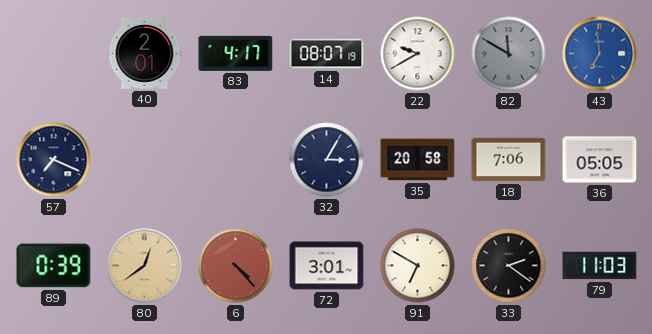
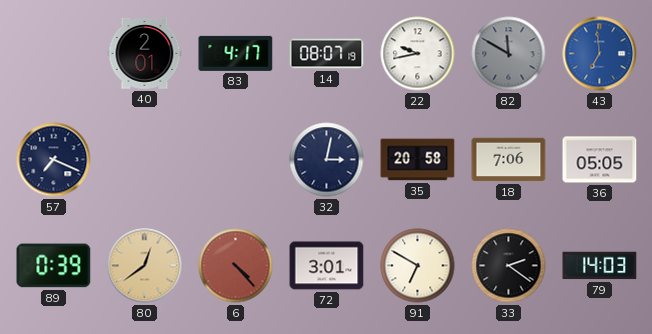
22: 9:40 -> 9:43 (418, 54)
32: 3:05 -> 3:02 (327, 160)
79: 11:03 -> 14:03 (600, 266)
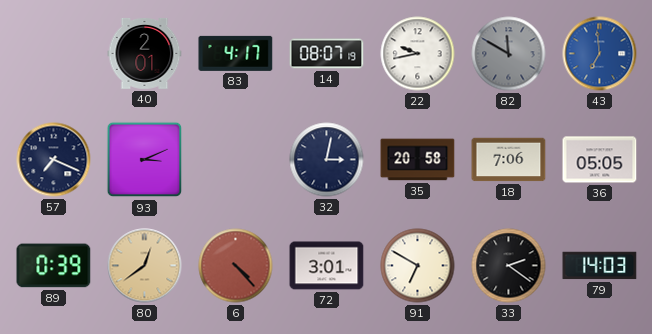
93: none -> 3:11 (145, 160)
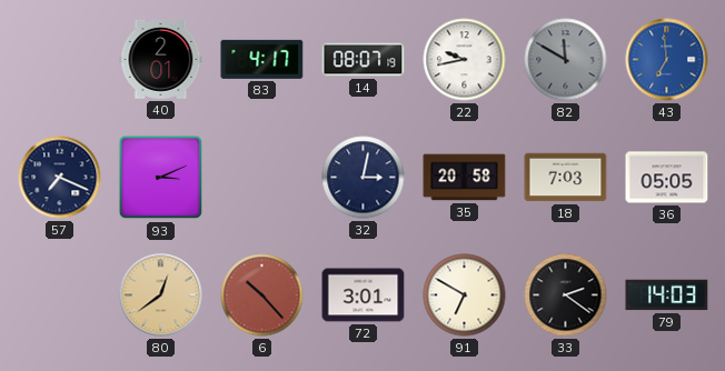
18: 7:06 -> 7:03 (566, 178)
89: 0:39 -> none (54, 266)
6: 4:23 -> 10:23 (262, 295)
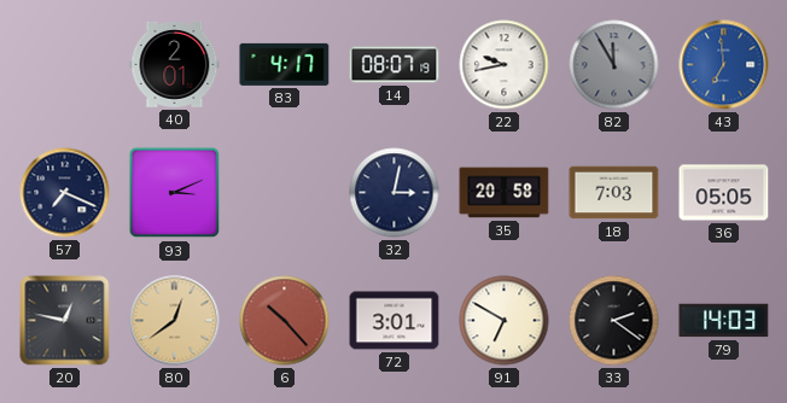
82: 11:50 -> 11:55 (614, 65)
20: none -> 12:47 (65, 321)
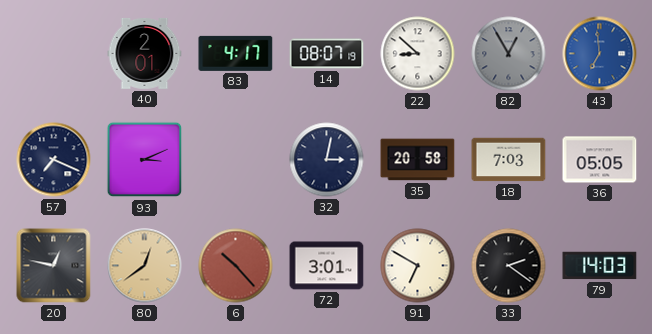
22: 9:43 -> 8:52 (418, 54)
82: 11:55 -> 12:55 (509, 54)
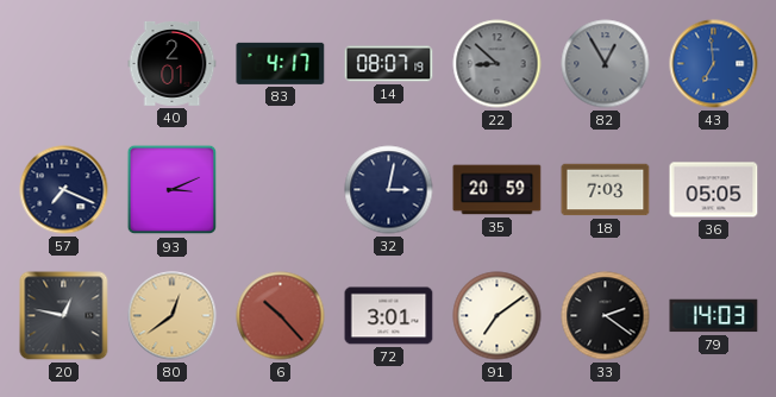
22 dial: white -> grey (497, 64)
35: 20:58 -> 20:59 (497, 190)
91: 6:50 -> 7:09 (497, 316)
